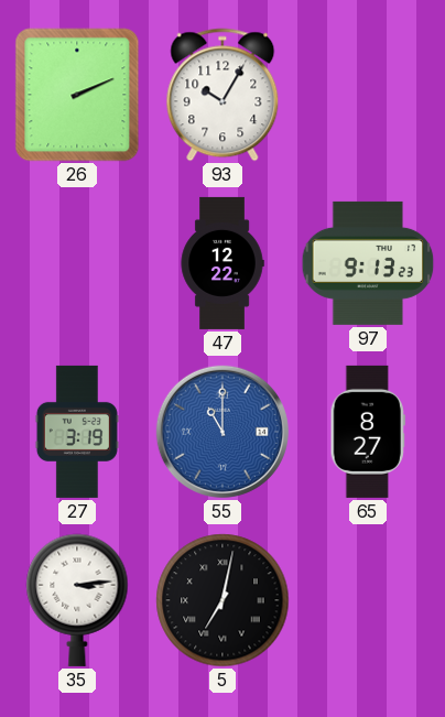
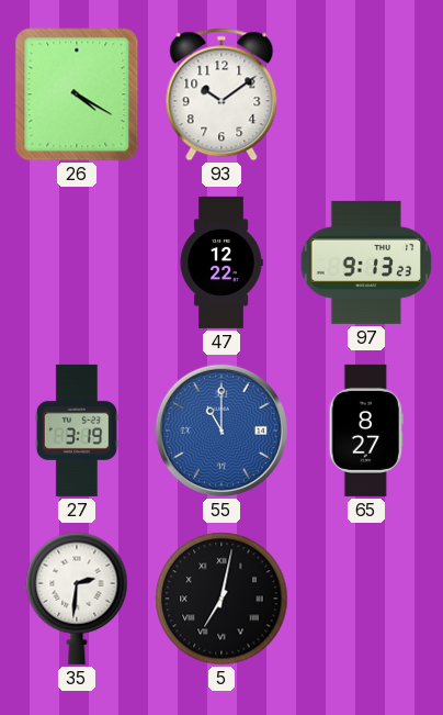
26: 2:11 -> 4:20 (77, 94)
93: 10:05 -> 10:09 (222, 94)
35: 3:14 -> 2:31 (77, 599)
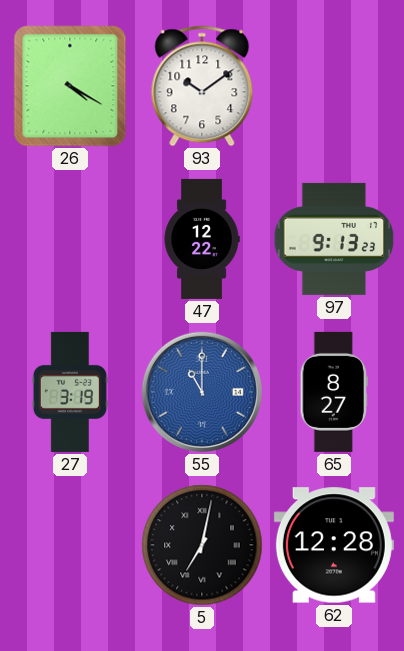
35: 2:31 -> none (77, 599)
62: none -> 12:28 (334, 545)
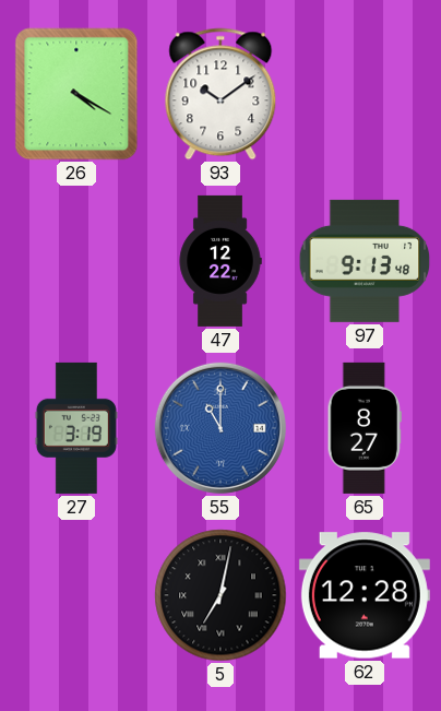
97: 9:13:23 -> 9:13:48 (365, 261)
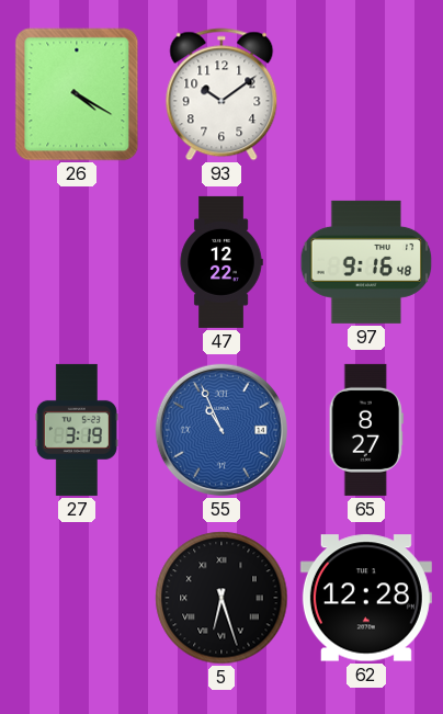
97: 9:13 -> 9:16 (366, 262)
55: 11:00 -> 10:56 (222, 430)
5: 7:02 -> 6:27 (222, 598)
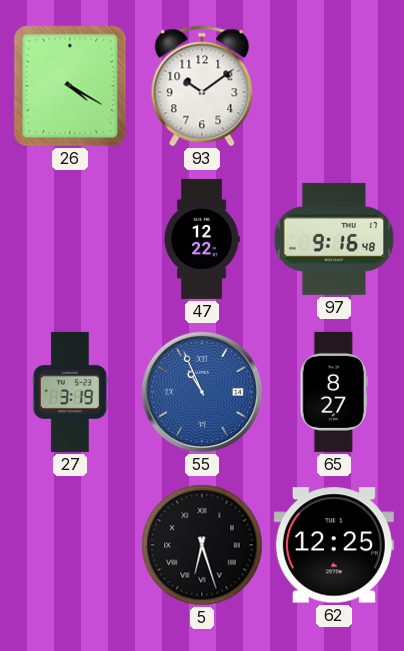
62: 12:28 -> 12:25 (334, 545)
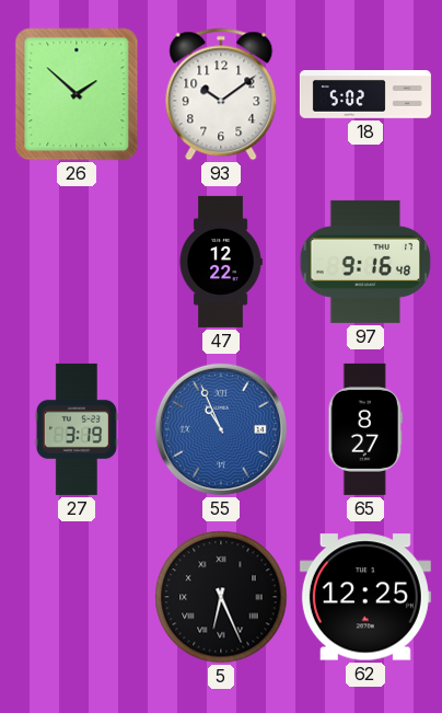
26: 4:20 -> 1:52 (77, 94)
18: none -> 5:02 (365, 95)
5: 6:27 -> 6:26 (221, 597)
